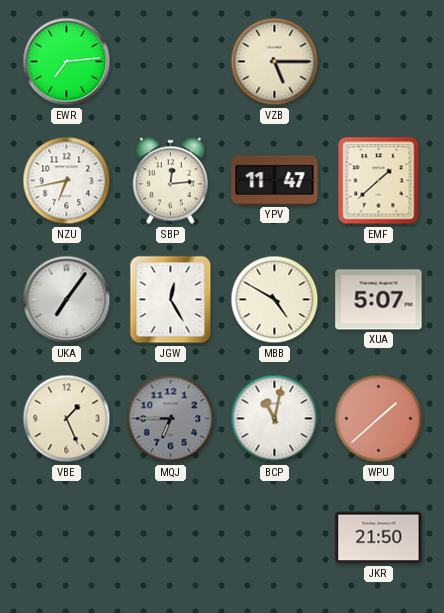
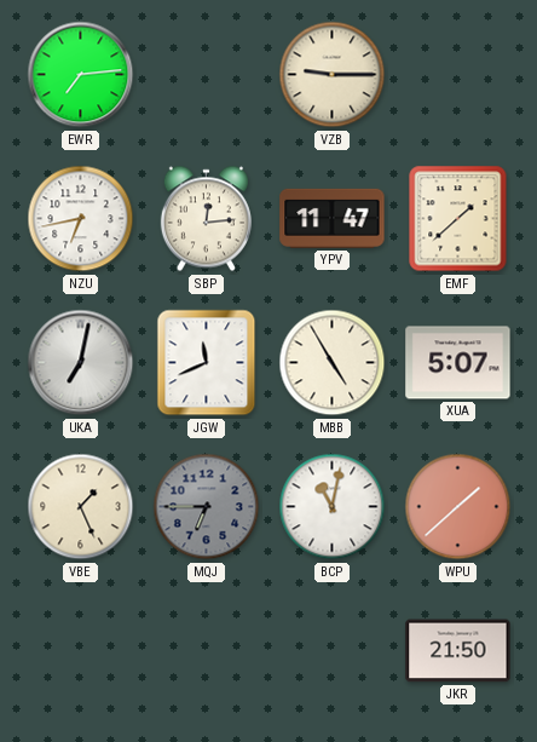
VZB: 5:15 -> 9:15 (333, 75)
UKA: 7:06 -> 7:02 (81, 363)
JGW: 12:25 -> 11:41 (207, 363)
MBB: 4:50 -> 4:55 (333, 363)
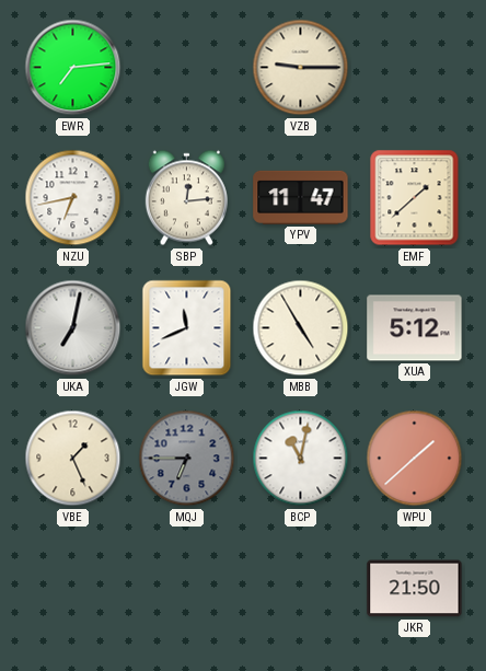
XUA: 5:07 -> 5:12 (415, 328)
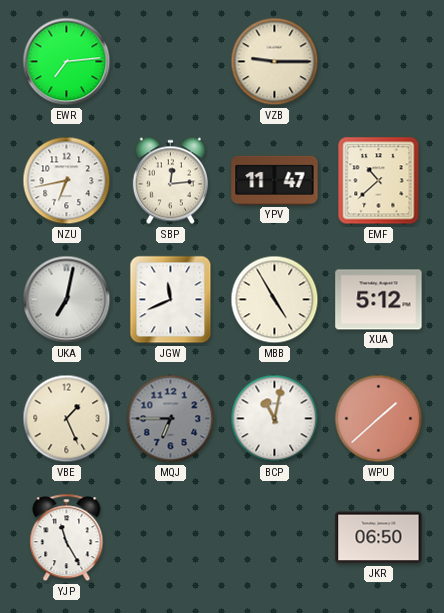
EMF: 1:38 -> 10:38 (379, 181)
YJP: none -> 11:25 (67, 538)
JKR: 21:50 -> 06:50 (379, 538)
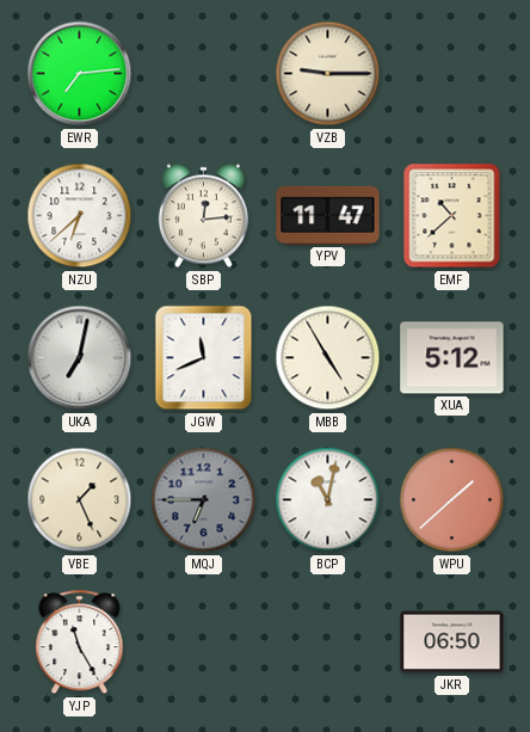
NZU: 6:43 -> 6:38 (80, 216)
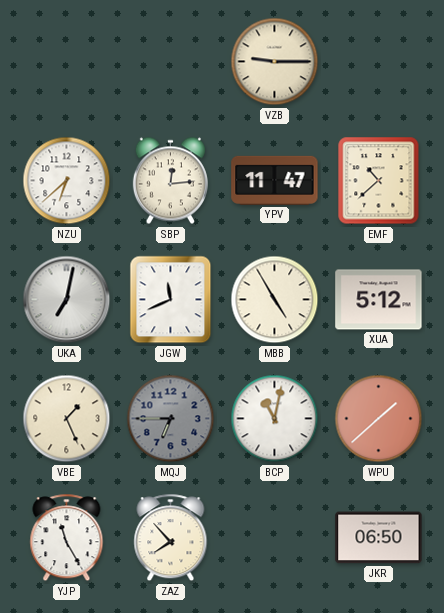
EWR: 7:14 -> none (80, 74)
ZAZ: none -> 7:53 (171, 538)
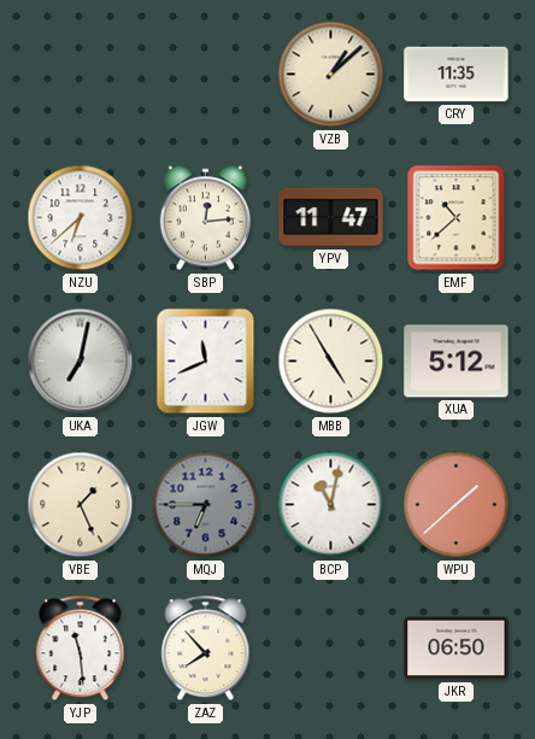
VZB: 9:15 -> 1:08 (331, 75)
CRY: none -> 11:35 (457, 75)
YJP: 11:25 -> 11:29 (81, 649)
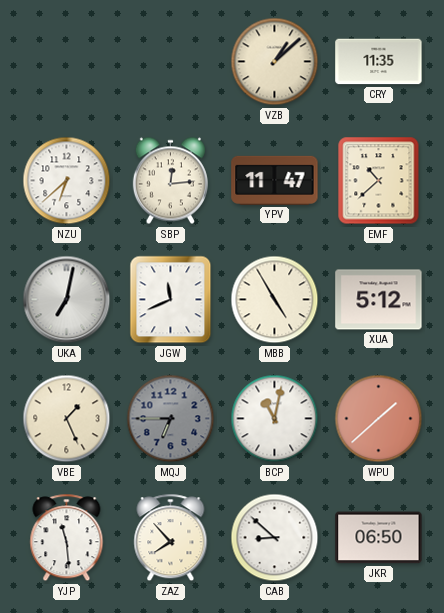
CAB: none -> 8:52 (275, 538)
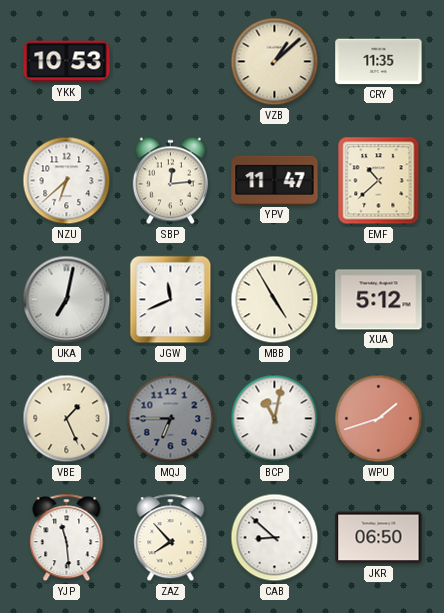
YKK: none -> 10:53 (67, 62)
WPU: 1:38 -> 1:42 (379, 419)
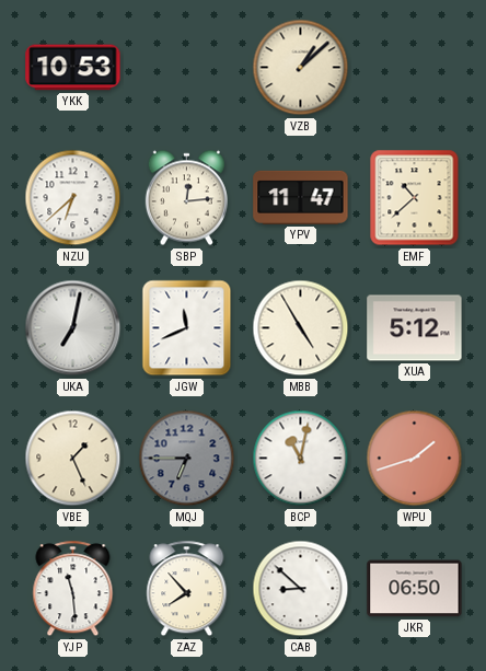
CRY: 11:35 -> none (379, 62)
